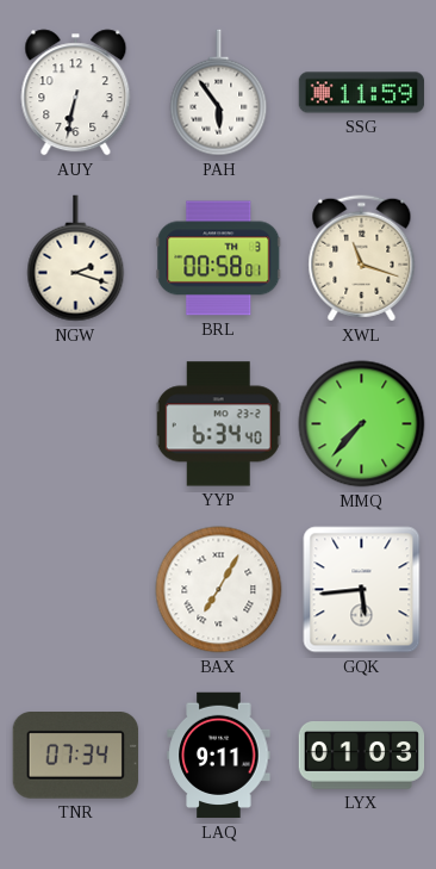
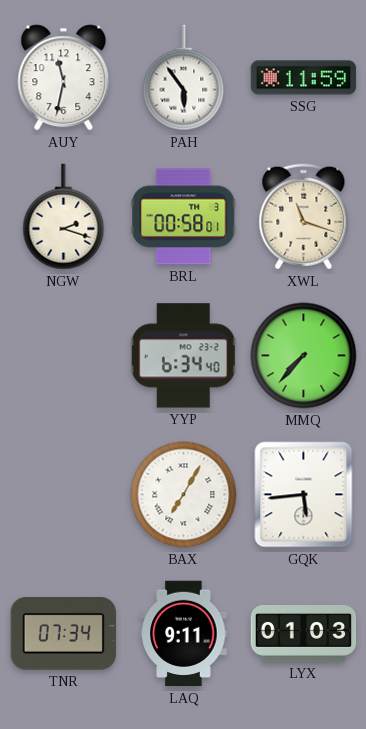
AUY: 6:32 -> 11:32 (64, 78)
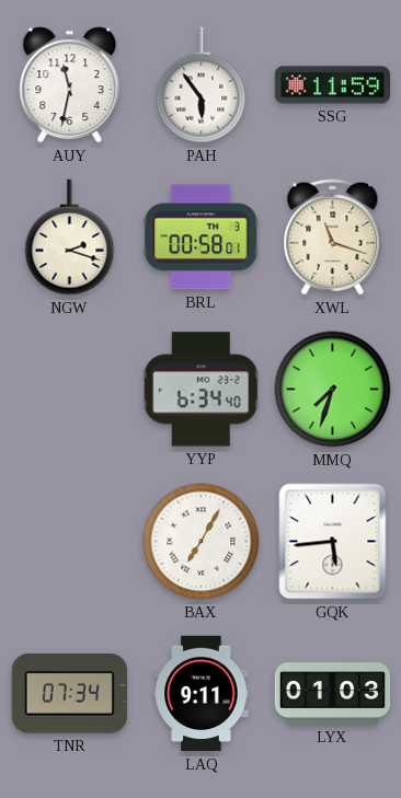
MMQ: 7:37 -> 7:33 (333, 390)
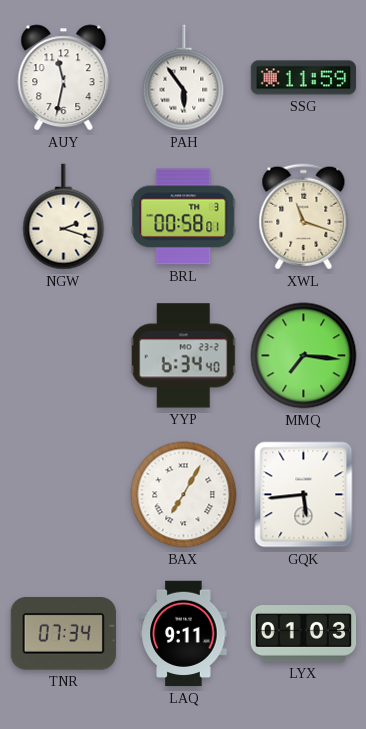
MMQ: 7:33 -> 7:16 (304, 356)
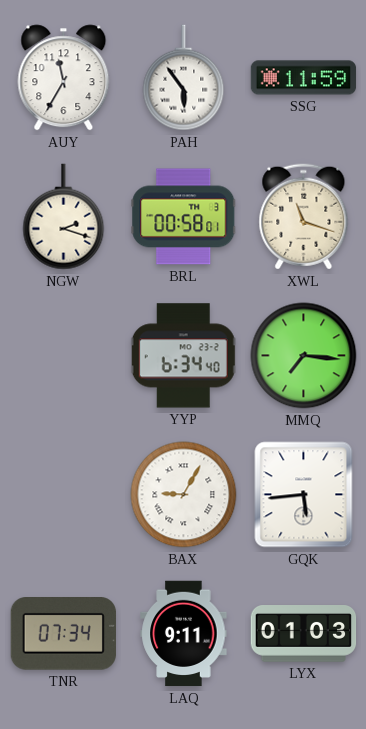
AUY: 11:32 -> 11:35 (64, 78)
BAX: 7:05 -> 9:05 (184, 495)
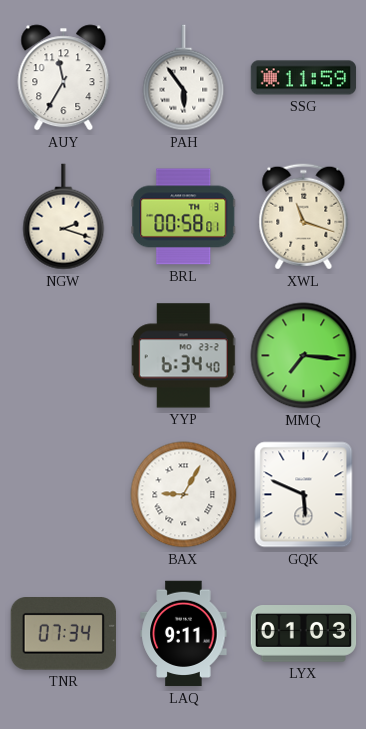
GQK: 5:44 -> 5:49 (304, 495)
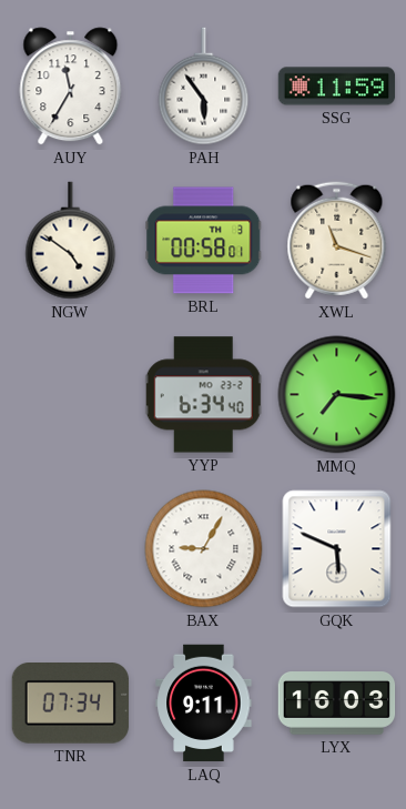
NGW: 2:18 -> 4:51 (71, 241)
LYX: 01:03 -> 16:03 (337, 704)
